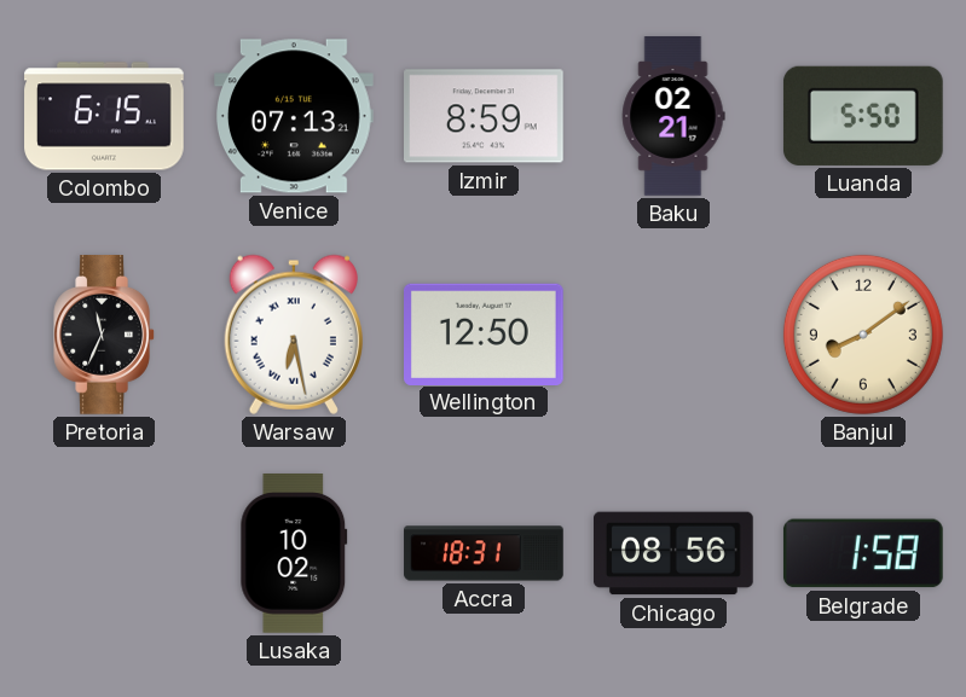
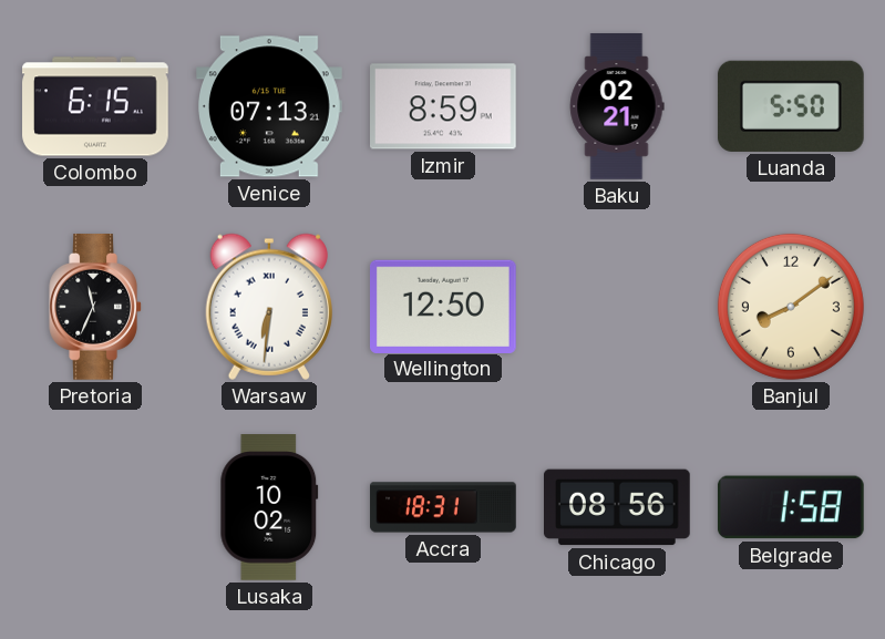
Warsaw: 6:28 -> 6:31 (268, 307)
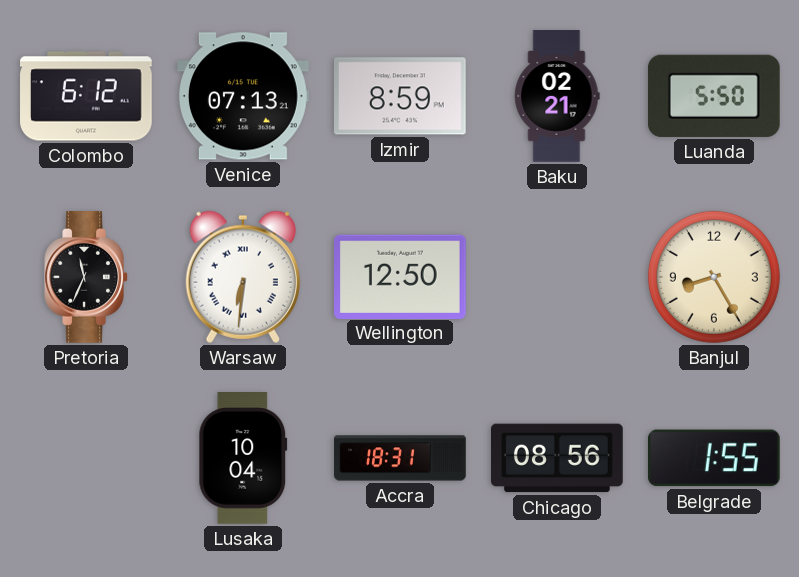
Colombo: 6:15 -> 6:12 (86, 96)
Banjul: 8:09 -> 8:25 (714, 277)
Lusaka: 10:02 -> 10:04 (243, 459)
Belgrade: 1:58 -> 1:55 (714, 458)
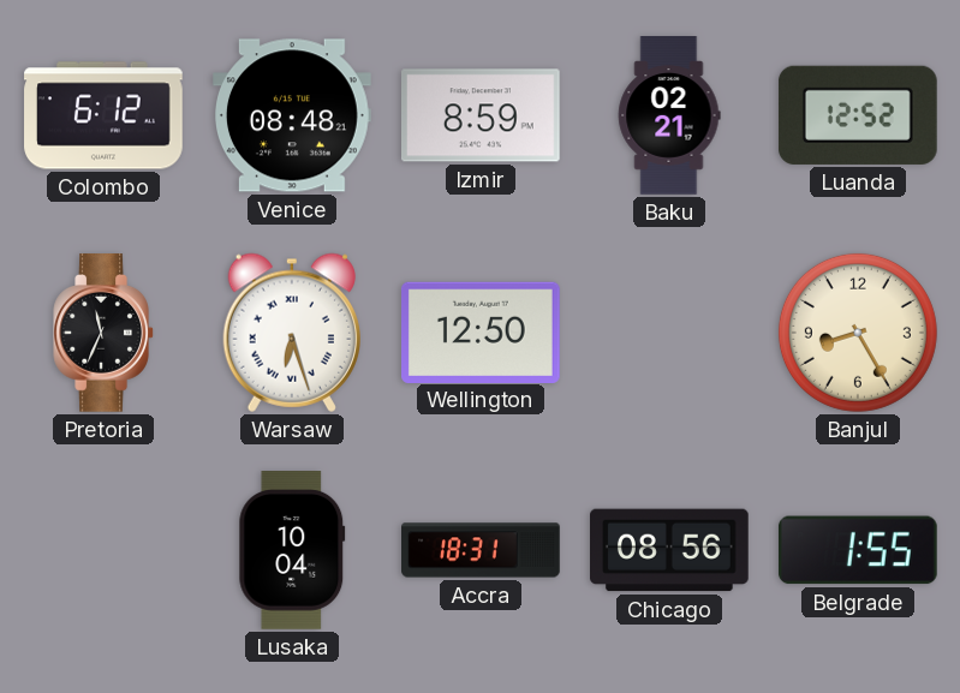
Venice: 07:13 -> 08:48 (293, 115)
Luanda: 5:50 -> 12:52 (858, 115)
Warsaw: 6:31 -> 6:27 (291, 333)
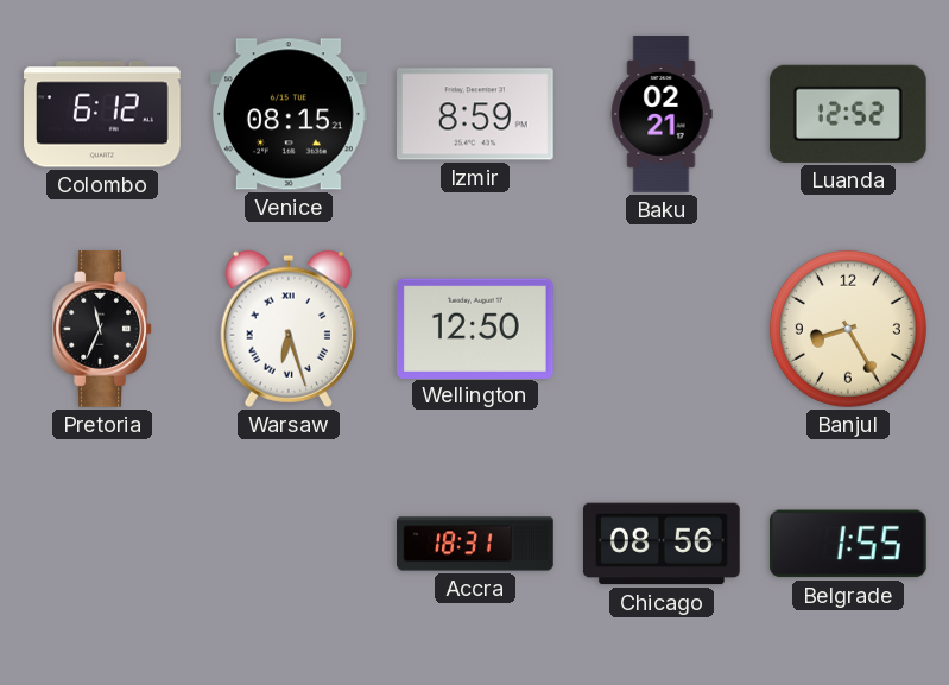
Venice: 08:48 -> 08:15 (290, 114)
Lusaka: 10:04 -> none (292, 551)
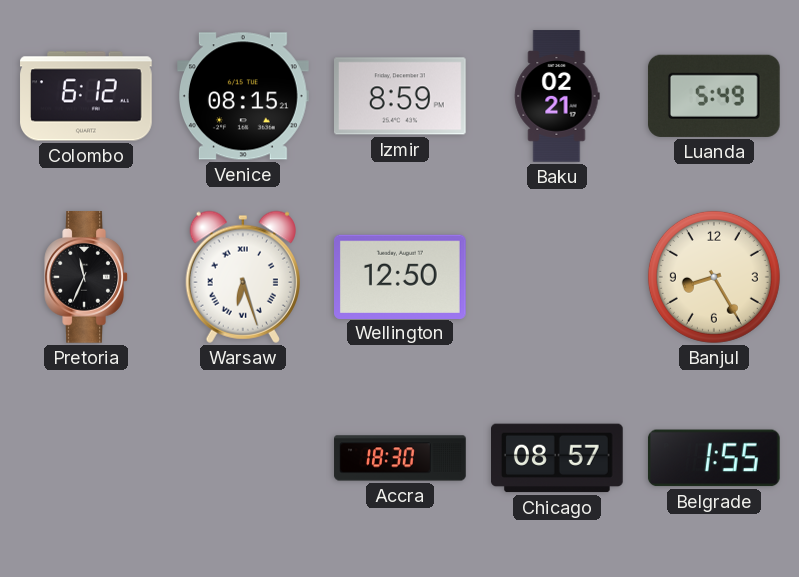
Luanda: 12:52 -> 5:49 (714, 96)
Accra: 18:31 -> 18:30 (400, 458)
Chicago: 08:56 -> 08:57 (558, 458)
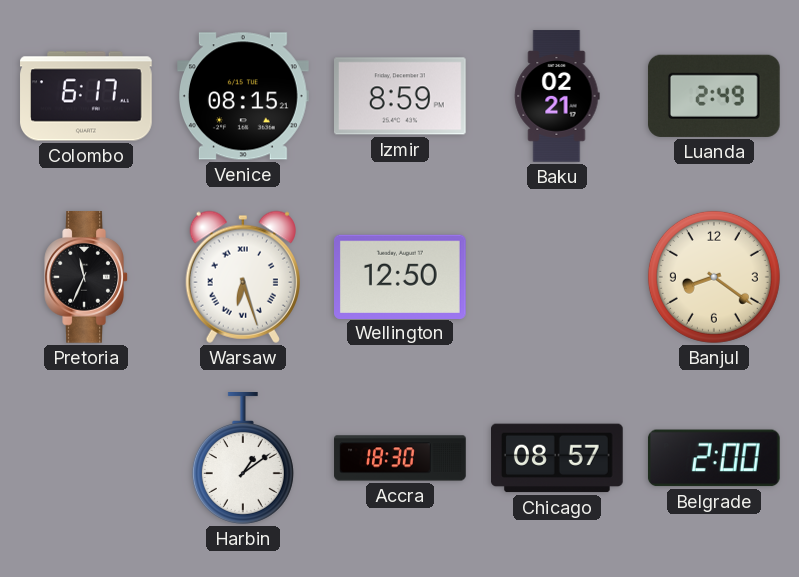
Colombo: 6:12 -> 6:17 (86, 96)
Luanda: 5:49 -> 2:49 (714, 96)
Banjul: 8:25 -> 8:21 (714, 277)
Harbin: none -> 1:09 (243, 459)
Belgrade: 1:55 -> 2:00 (714, 458)
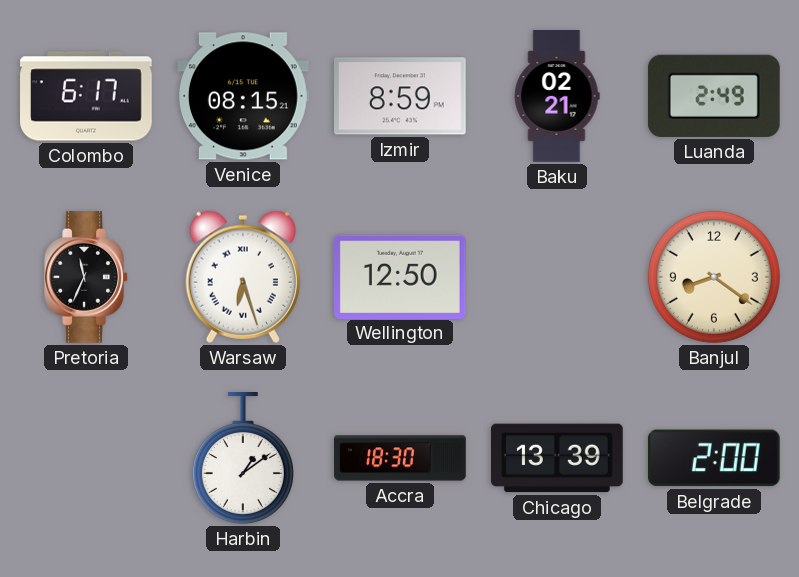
Chicago: 08:57 -> 13:39 (558, 458)
